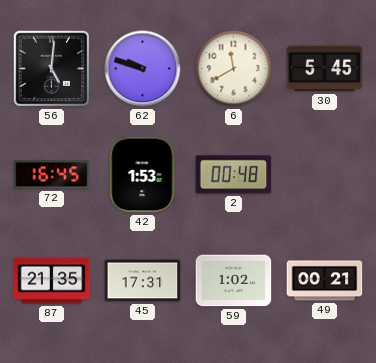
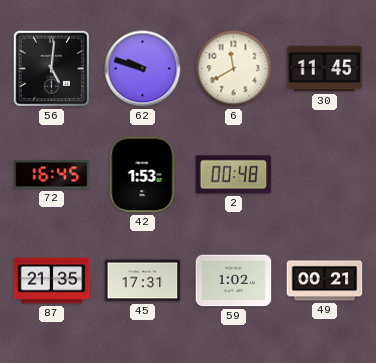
30: 5:45 -> 11:45 (325, 69)
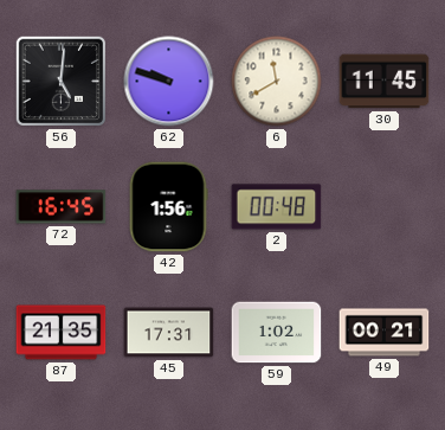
42: 1:53 -> 1:56 (168, 207)
